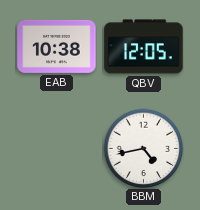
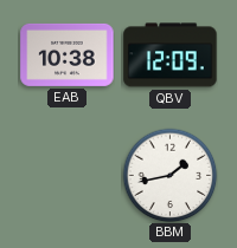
QBV: 12:05 -> 12:09 (171, 56)
BBM: 4:43 -> 1:43 (169, 175)
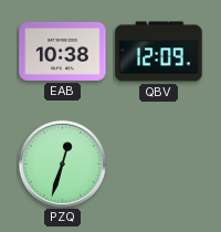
PZQ: none -> 12:33 (62, 164)
BBM: 1:43 -> none (169, 175)
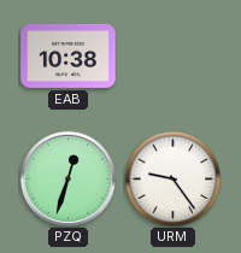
QBV: 12:09 -> none (159, 52)
URM: none -> 9:24 (172, 178)
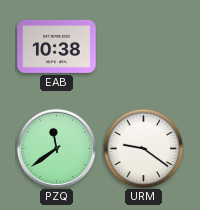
PZQ: 12:33 -> 11:39 (56, 148)
URM: 9:24 -> 9:21 (143, 148)
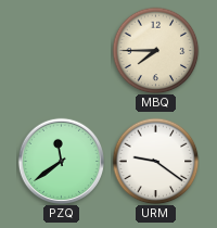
EAB: 10:38 -> none (57, 46)
MBQ: none -> 7:45 (155, 50)
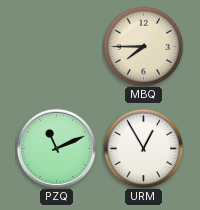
PZQ: 11:39 -> 11:11 (56, 148)
URM: 9:21 -> 12:55 (143, 148)
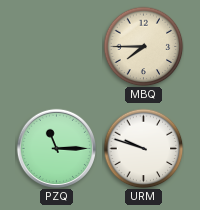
PZQ: 11:11 -> 11:15 (56, 148)
URM: 12:55 -> 9:48 (143, 148)
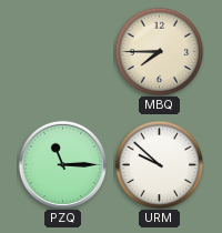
URM: 9:48 -> 9:52 (159, 164)
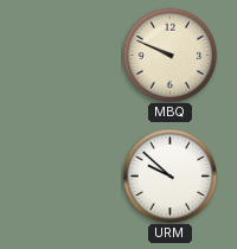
MBQ: 7:45 -> 9:49 (169, 55)
PZQ: 11:15 -> none (62, 164)
